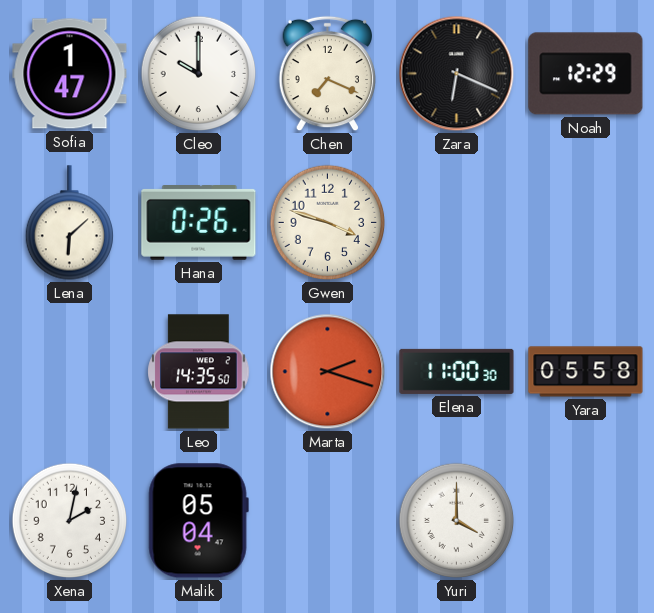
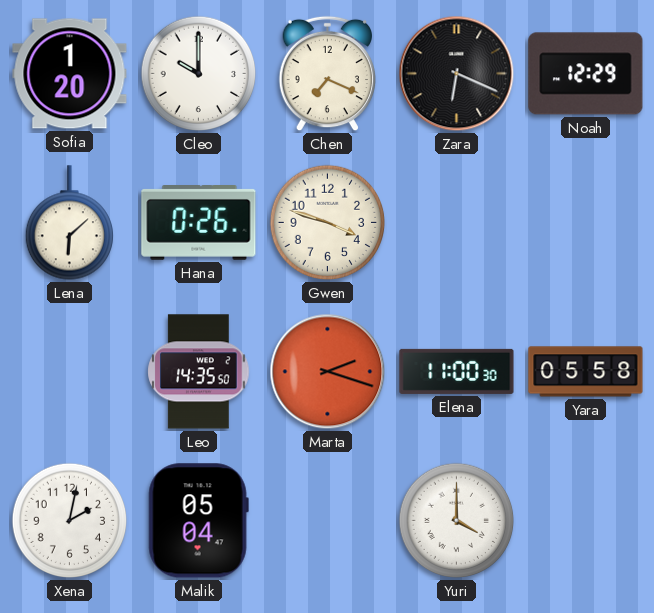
Sofia: 1:47 -> 1:20 (70, 74)
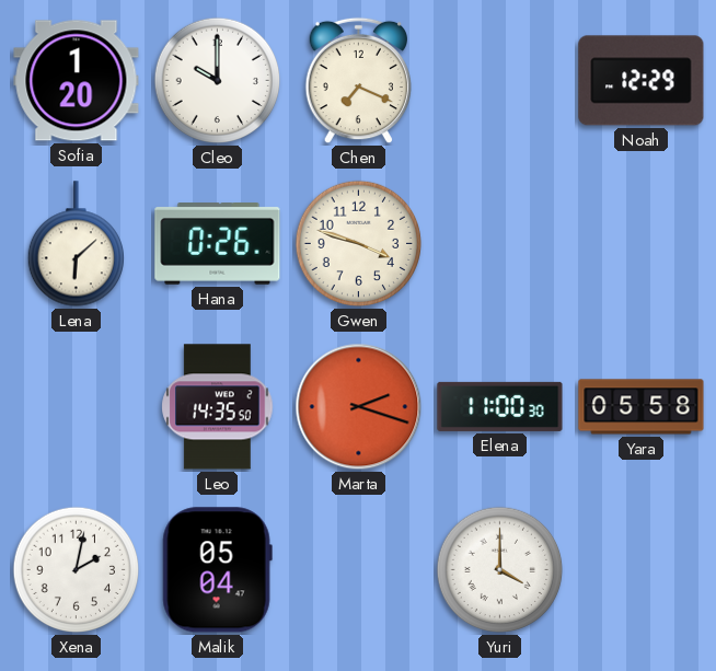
Zara: 6:19 -> none (457, 74)
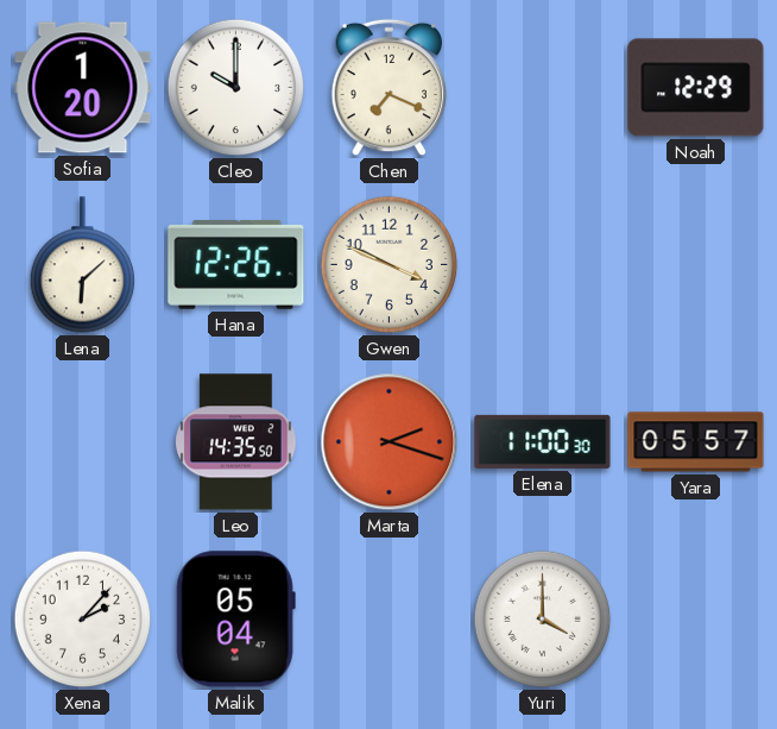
Hana: 0:26 -> 12:26 (236, 265)
Gwen: 3:48 -> 3:49 (390, 265)
Yara: 05:58 -> 05:57 (696, 442)
Xena: 2:02 -> 2:07 (83, 620)
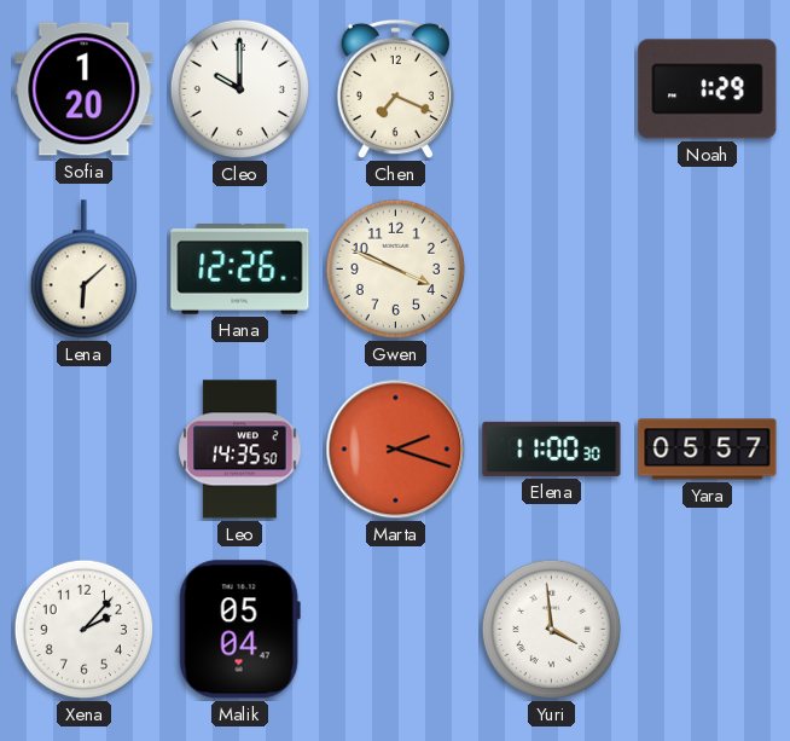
Noah: 12:29 -> 1:29 (708, 89)
Yuri: 4:00 -> 3:59 (552, 630)
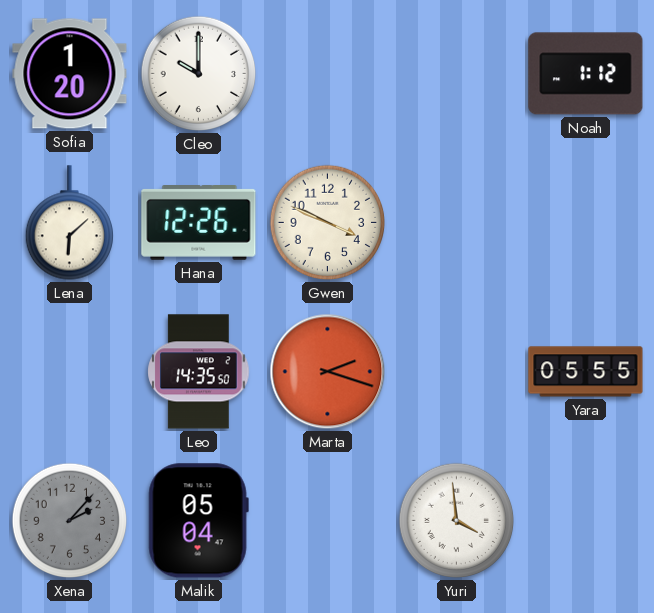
Chen: 7:19 -> none (395, 89)
Noah: 1:29 -> 1:12 (586, 74)
Elena: 11:00 -> none (552, 448)
Yara: 05:57 -> 05:55 (586, 372)
Xena dial: white -> grey (70, 521)
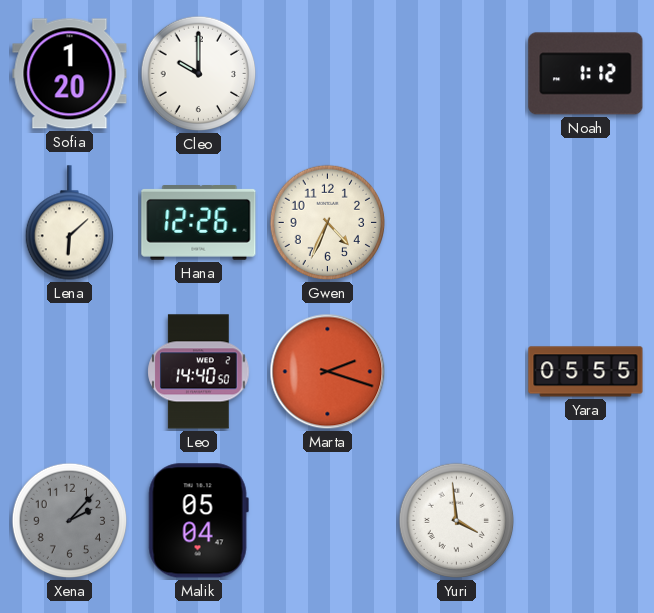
Gwen: 3:49 -> 4:34 (328, 223)
Leo: 14:35 -> 14:40 (199, 372)
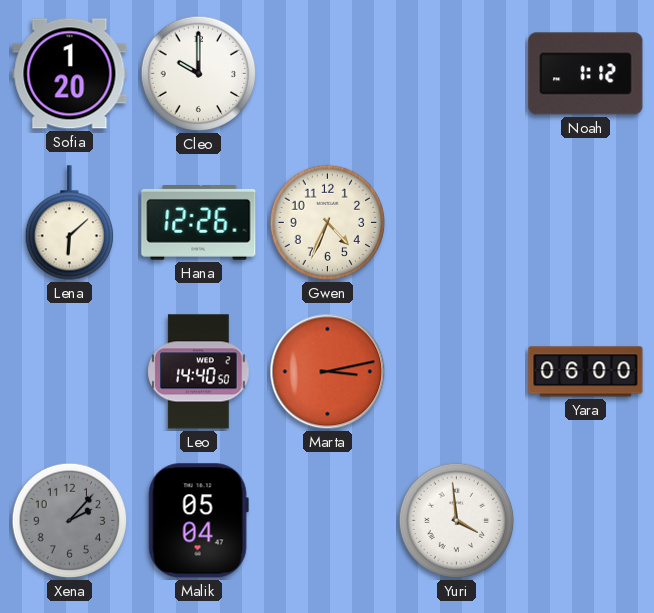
Marta: 2:18 -> 3:13 (328, 372)
Yara: 05:55 -> 06:00 (586, 372)
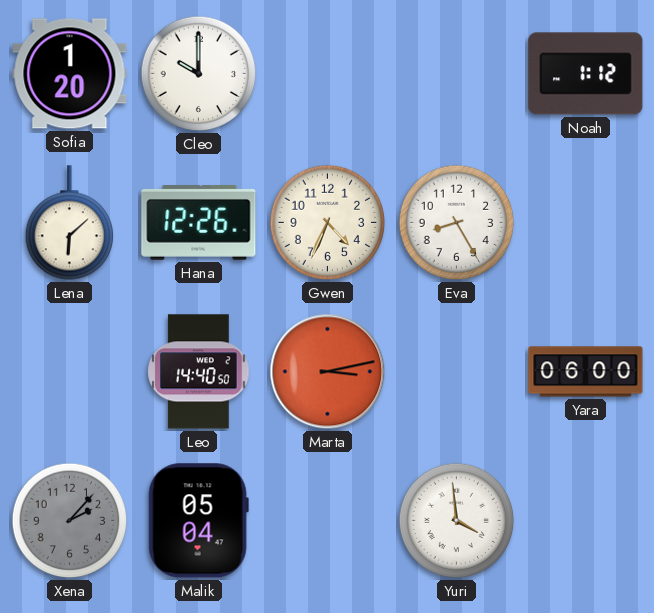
Eva: none -> 8:25 (457, 223)
